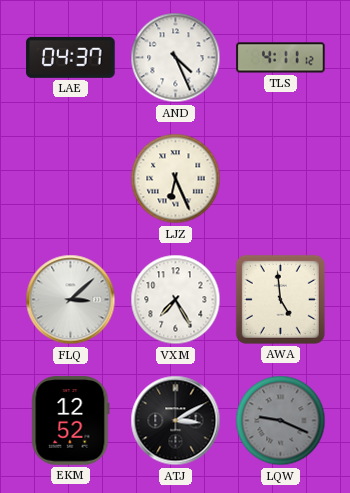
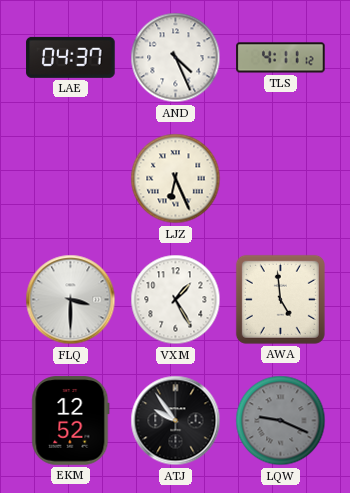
FLQ: 3:08 -> 3:30 (71, 300)
VXM: 7:25 -> 1:25 (176, 300)
ATJ: 3:10 -> 9:54 (176, 421)
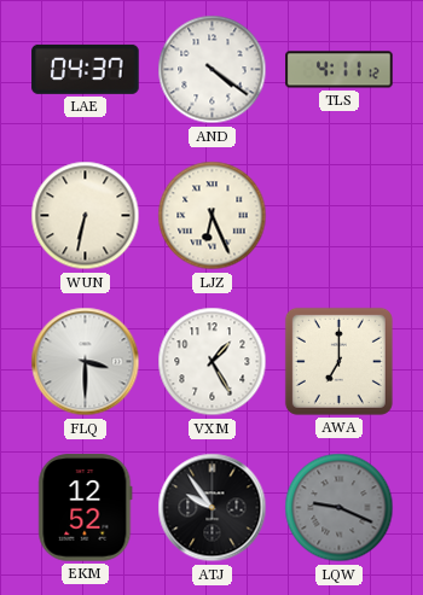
AND: 4:26 -> 4:21 (213, 70)
WUN: none -> 6:32 (86, 216)
AWA: 4:59 -> 7:00 (338, 361)
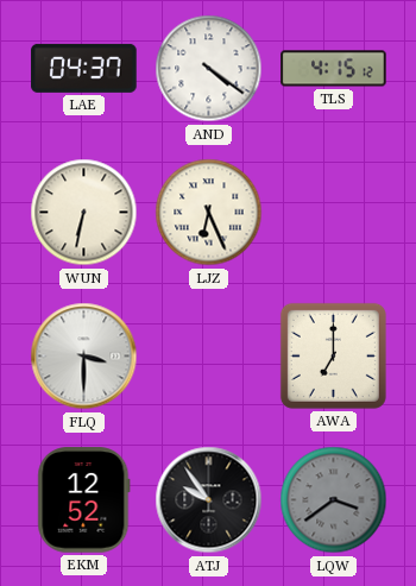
TLS: 4:11 -> 4:15 (334, 69)
VXM: 1:25 -> none (213, 362)
LQW: 9:19 -> 3:39 (334, 500)
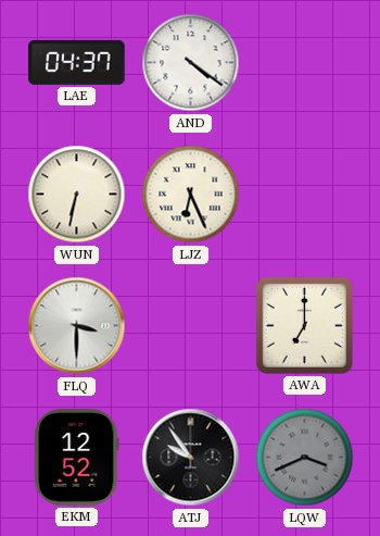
TLS: 4:15 -> none (334, 69)
LQW: 3:39 -> 3:41 (305, 458)
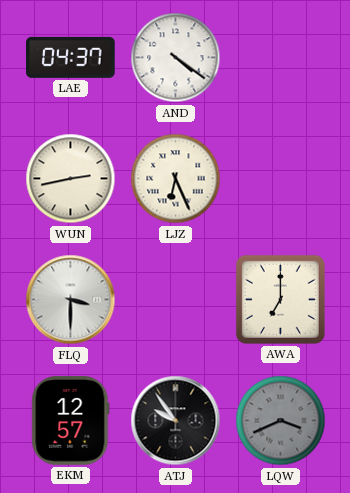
WUN: 6:32 -> 2:43 (71, 179)
EKM: 12:52 -> 12:57 (71, 421)
